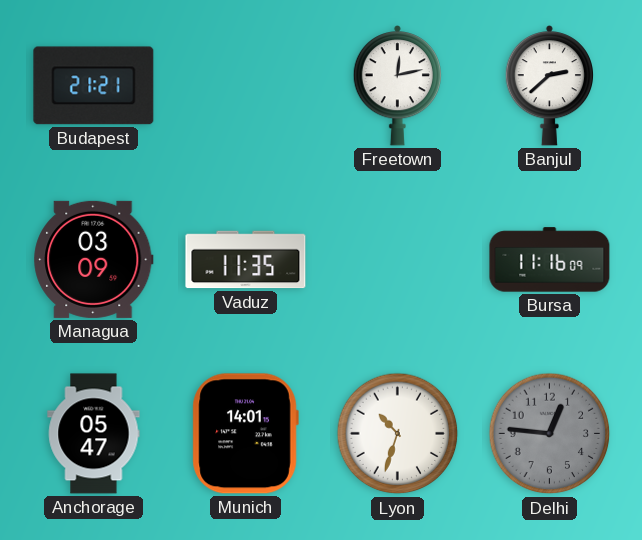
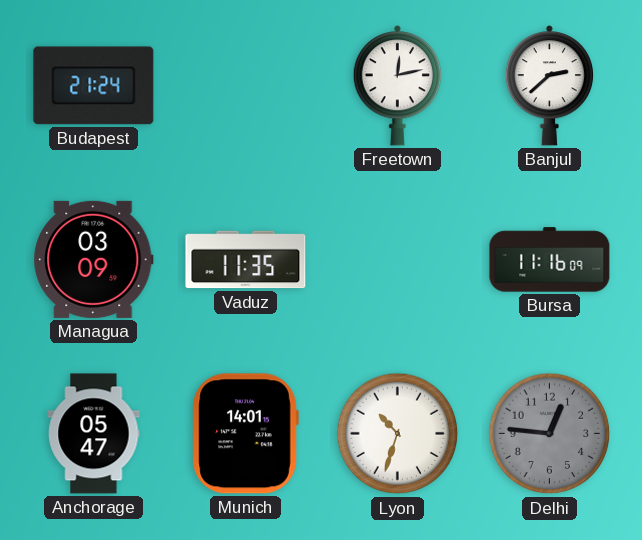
Budapest: 21:21 -> 21:24 (94, 86)
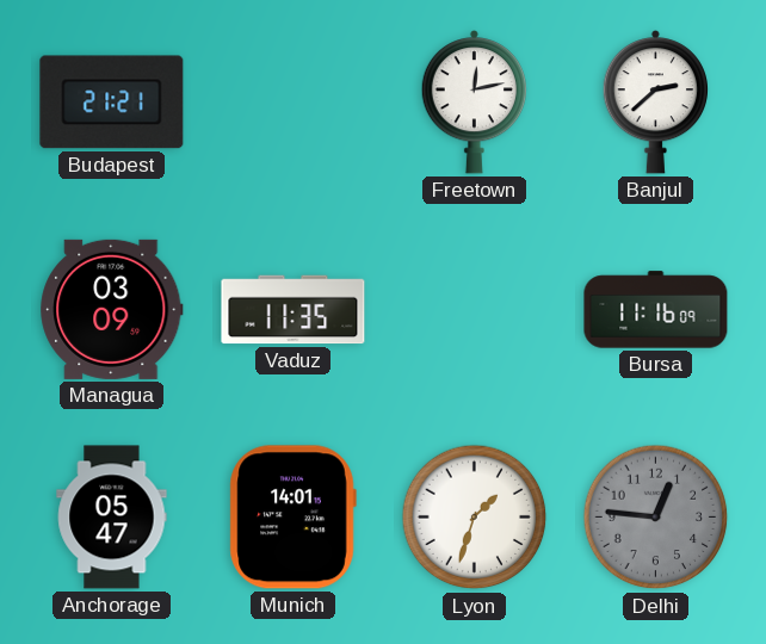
Budapest: 21:24 -> 21:21 (112, 103)
Lyon: 10:33 -> 1:33 (475, 518)
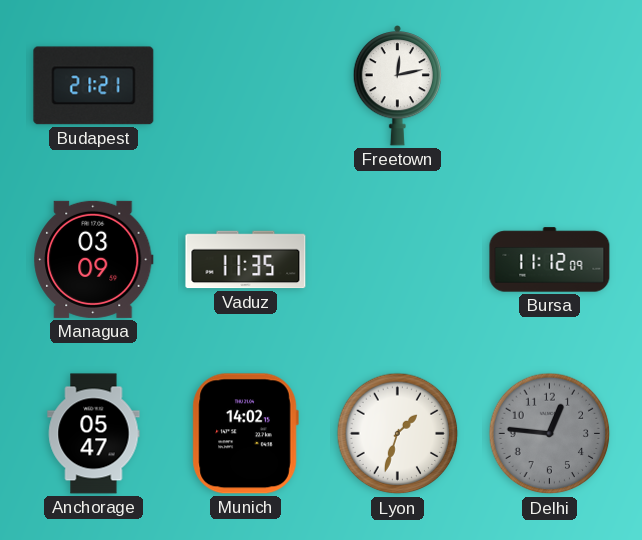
Banjul: 2:38 -> none (655, 103)
Bursa: 11:16 -> 11:12 (550, 260)
Munich: 14:01 -> 14:02 (245, 434)
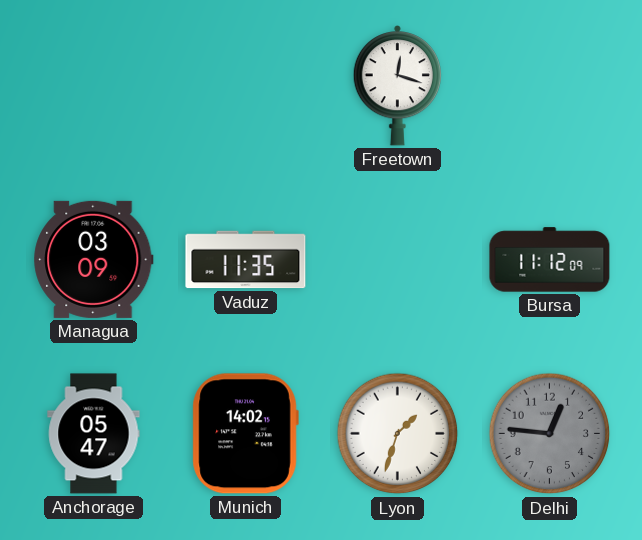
Budapest: 21:21 -> none (94, 86)
Freetown: 12:13 -> 12:18 (397, 86)
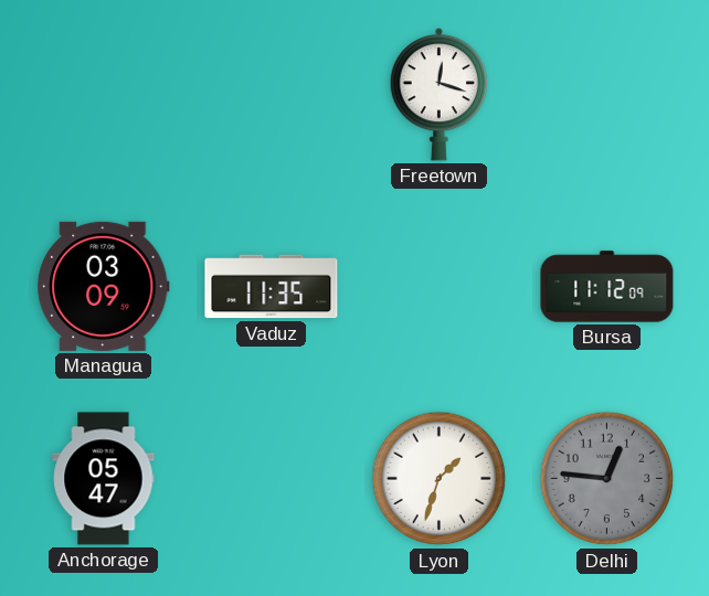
Munich: 14:02 -> none (245, 434)
